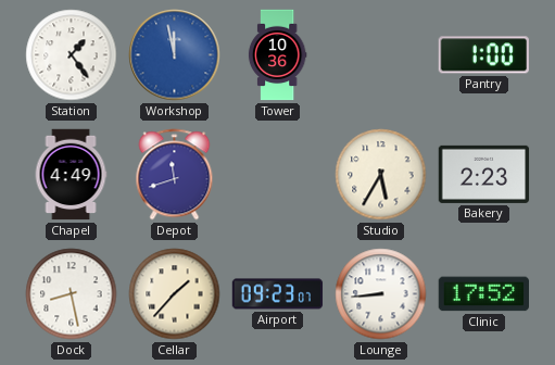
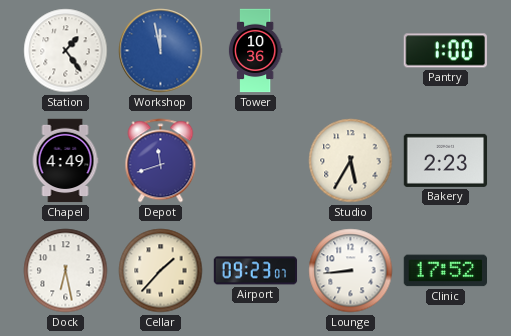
Dock: 8:28 -> 6:28 (66, 271)
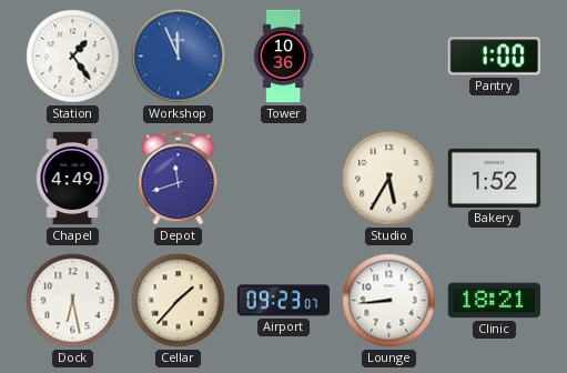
Workshop: 11:58 -> 11:56 (179, 57)
Bakery: 2:23 -> 1:52 (495, 178)
Clinic: 17:52 -> 18:21 (494, 301)
